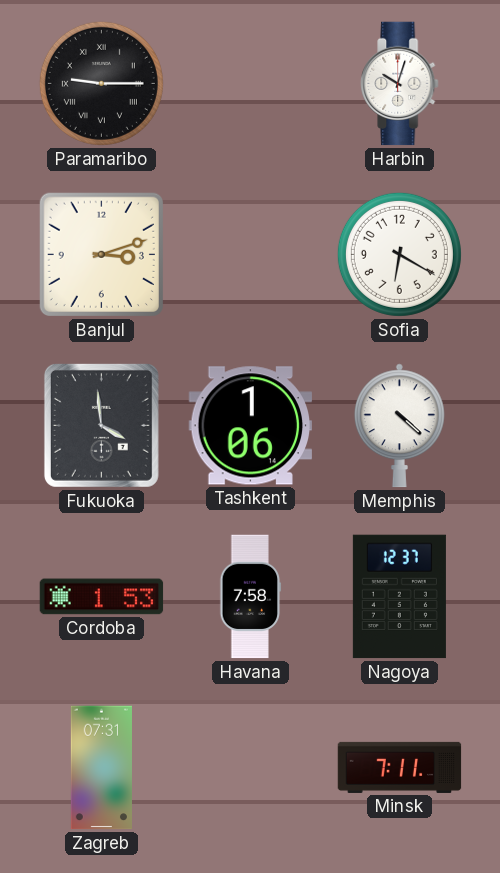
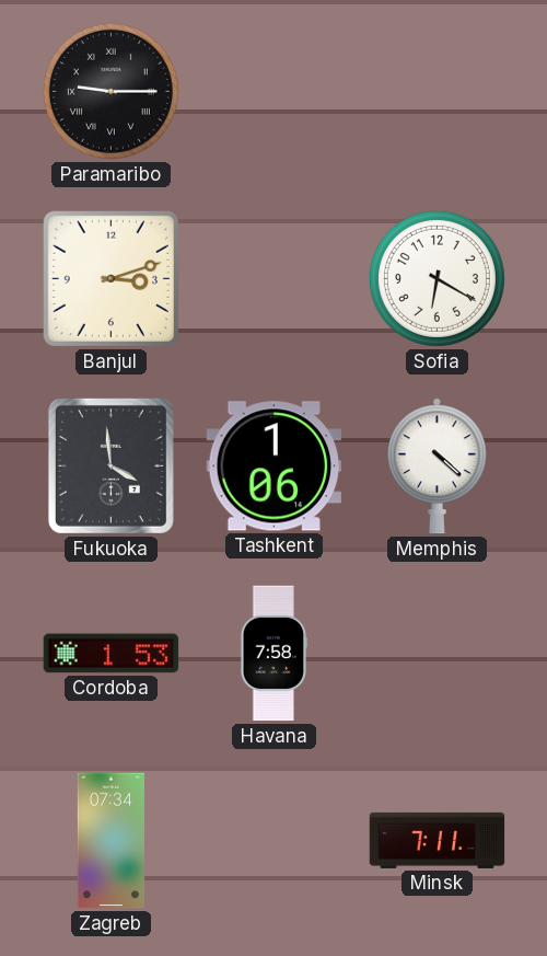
Harbin: 10:03 -> none (400, 84)
Nagoya: 12:37 -> none (399, 597)
Zagreb: 07:31 -> 07:34 (110, 841)
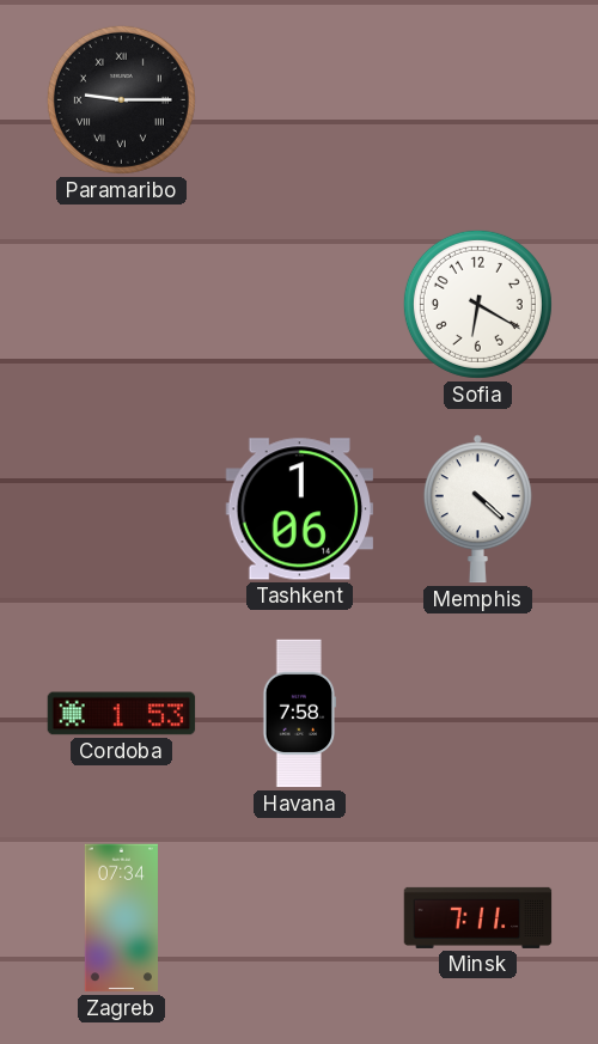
Banjul: 3:12 -> none (110, 278)
Fukuoka: 3:59 -> none (110, 465)
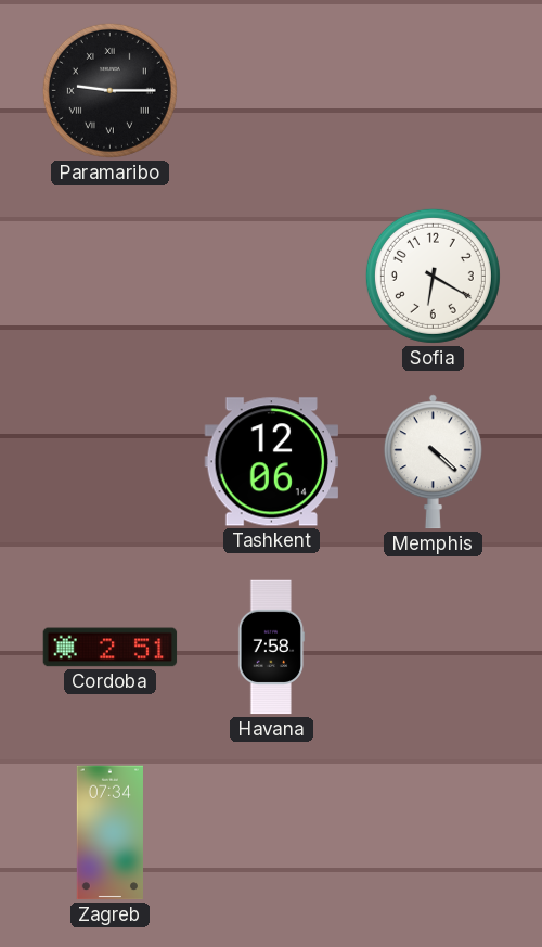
Tashkent: 1:06 -> 12:06 (272, 462)
Cordoba: 1:53 -> 2:51 (111, 648)
Minsk: 7:11 -> none (478, 917)
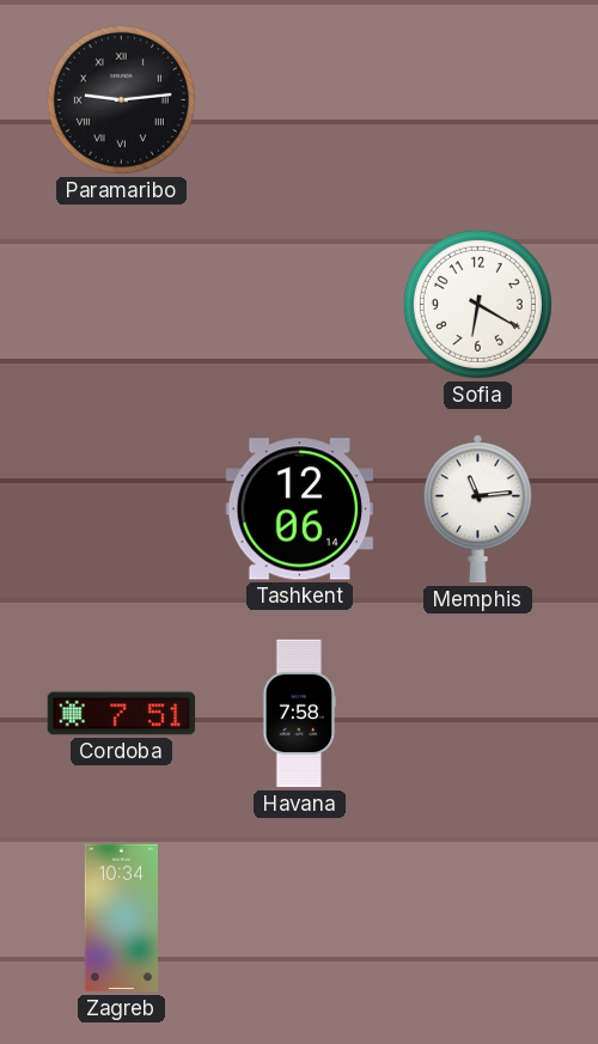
Paramaribo: 9:15 -> 9:14 (121, 99)
Memphis: 4:22 -> 11:14 (477, 509)
Cordoba: 2:51 -> 7:51 (122, 714)
Zagreb: 07:34 -> 10:34 (121, 918)
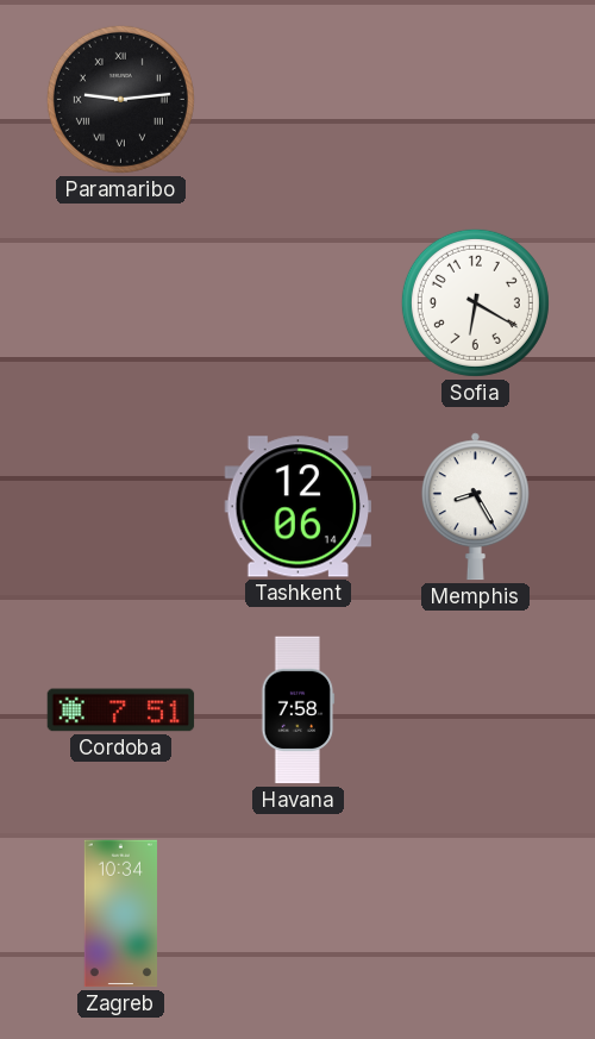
Memphis: 11:14 -> 8:25 (475, 507)
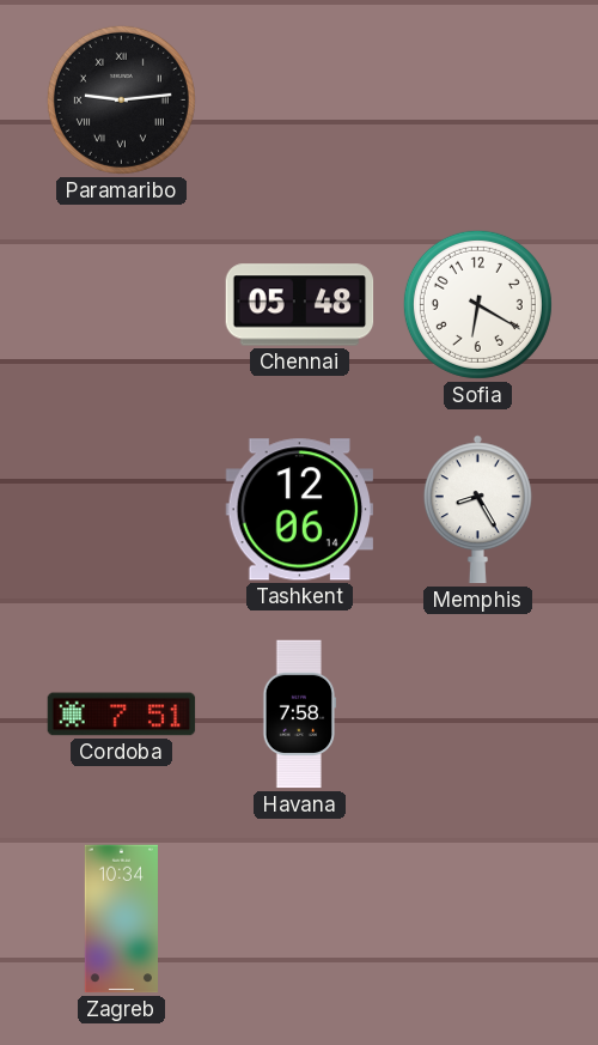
Chennai: none -> 05:48 (300, 305)
